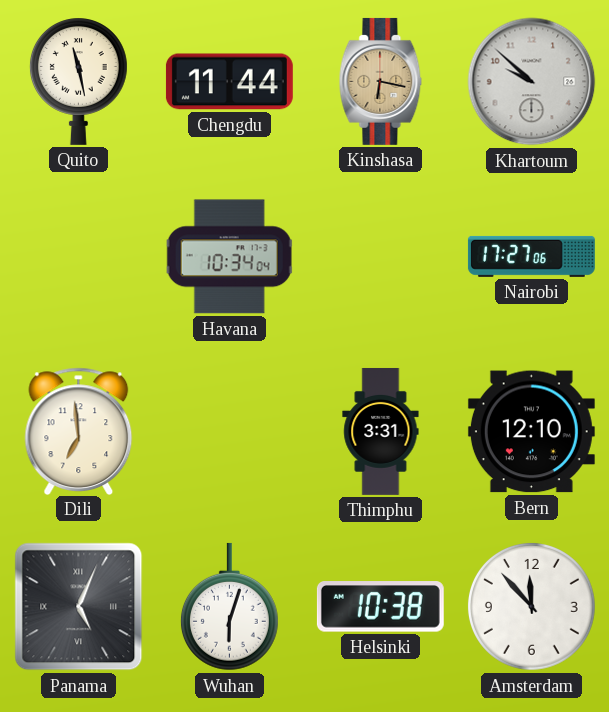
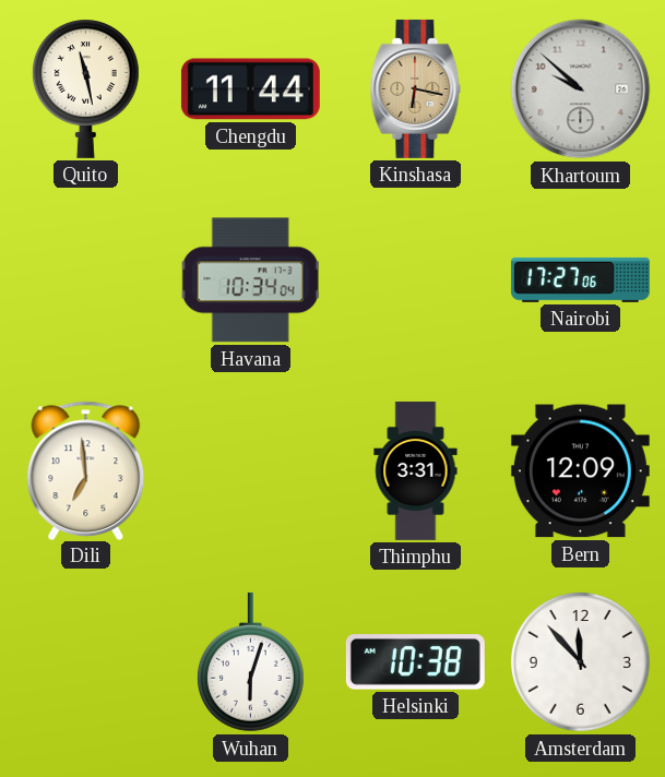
Bern: 12:10 -> 12:09 (580, 471)
Panama: 5:04 -> none (79, 607)
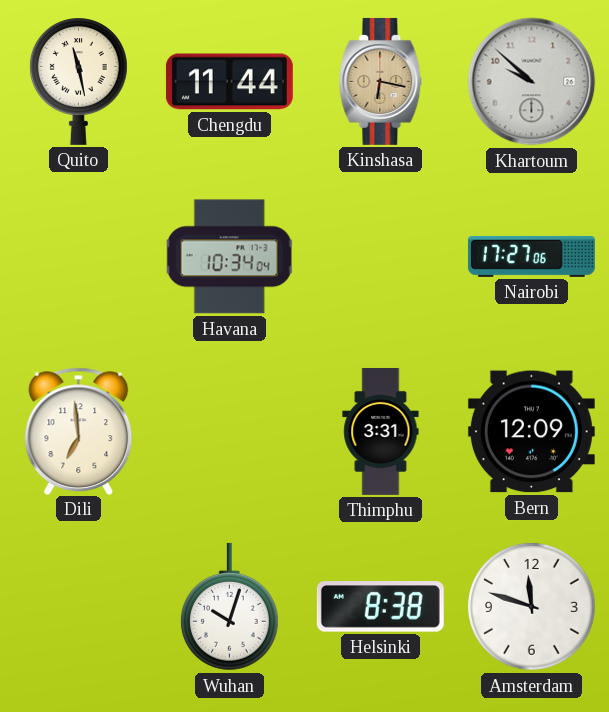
Wuhan: 6:03 -> 10:03 (229, 607)
Helsinki: 10:38 -> 8:38 (380, 607)
Amsterdam: 11:53 -> 11:48 (531, 606)
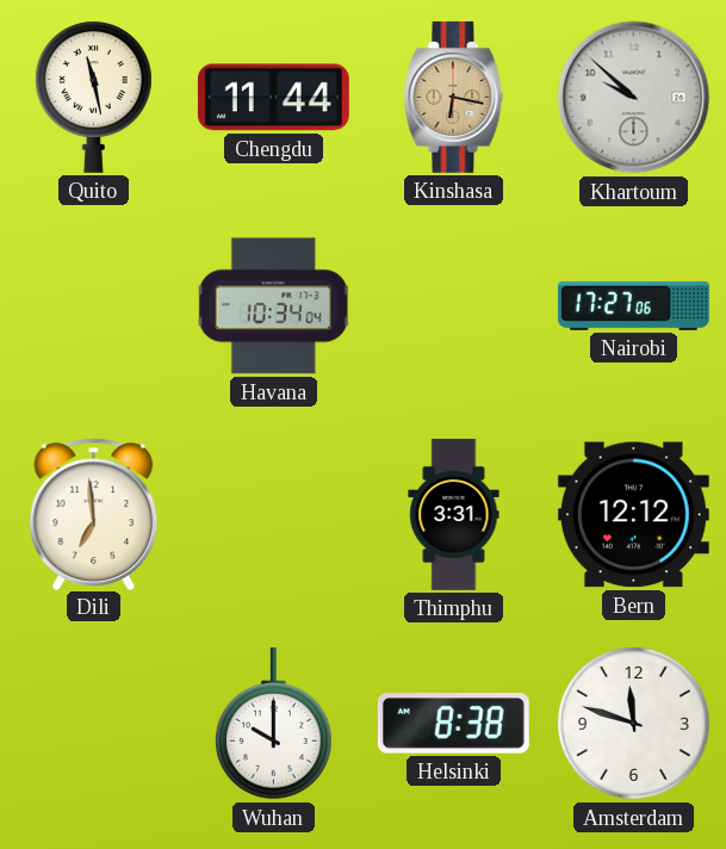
Bern: 12:09 -> 12:12 (633, 515)
Wuhan: 10:03 -> 10:00 (273, 724)
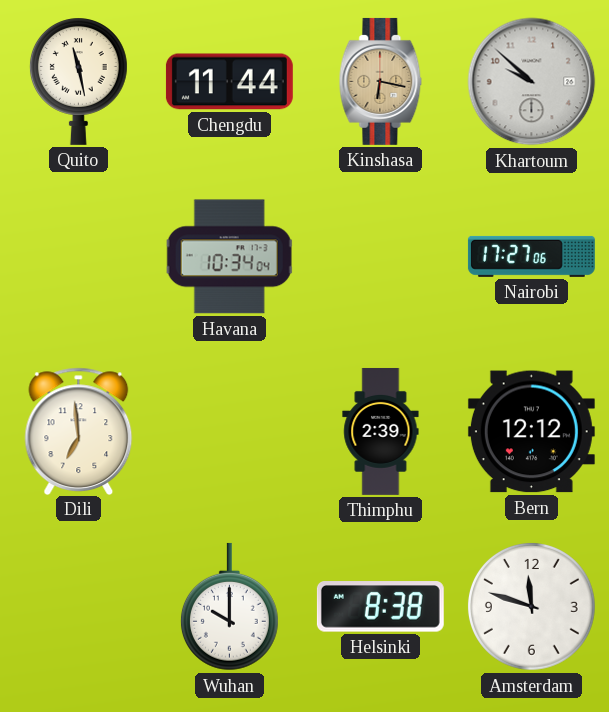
Thimphu: 3:31 -> 2:39 (381, 431)
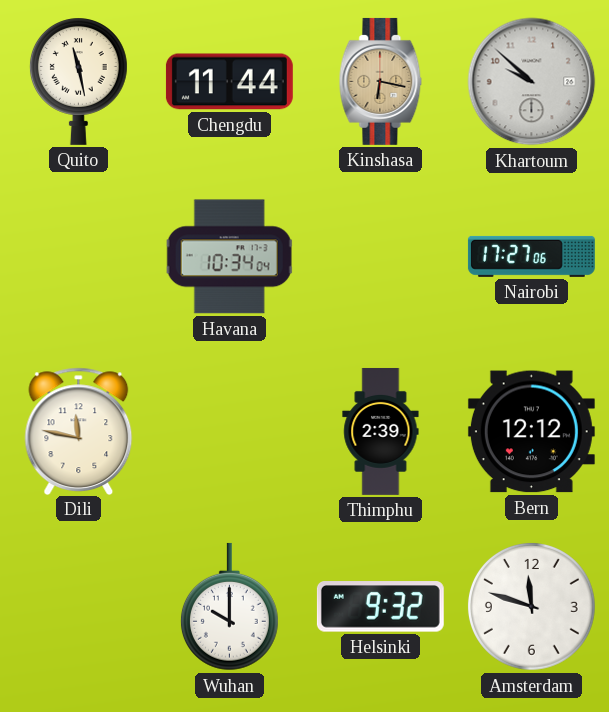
Dili: 6:59 -> 11:47 (79, 431)
Helsinki: 8:38 -> 9:32 (380, 607)
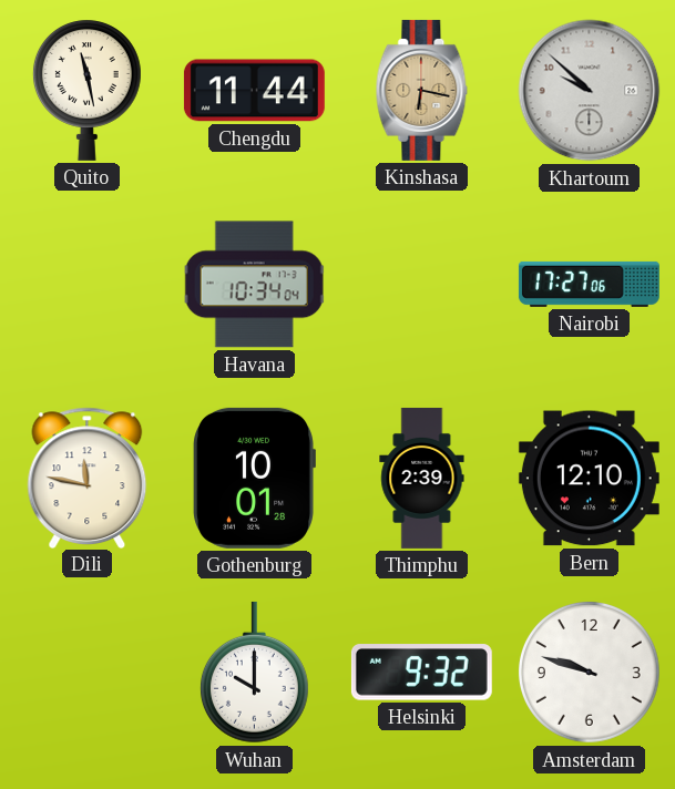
Gothenburg: none -> 10:01 (254, 478)
Bern: 12:12 -> 12:10 (589, 479)
Amsterdam: 11:48 -> 9:48 (589, 672)
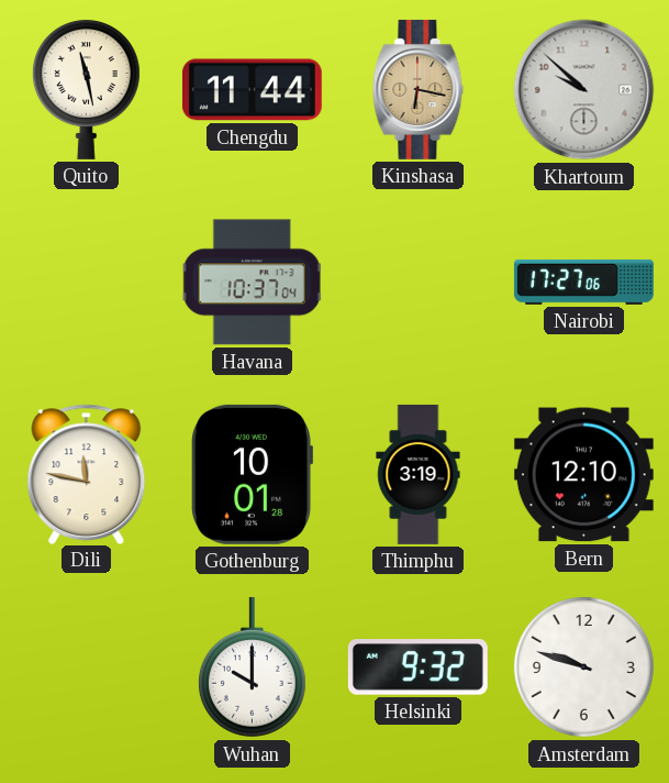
Havana: 10:34 -> 10:37 (253, 283)
Thimphu: 2:39 -> 3:19 (419, 474)
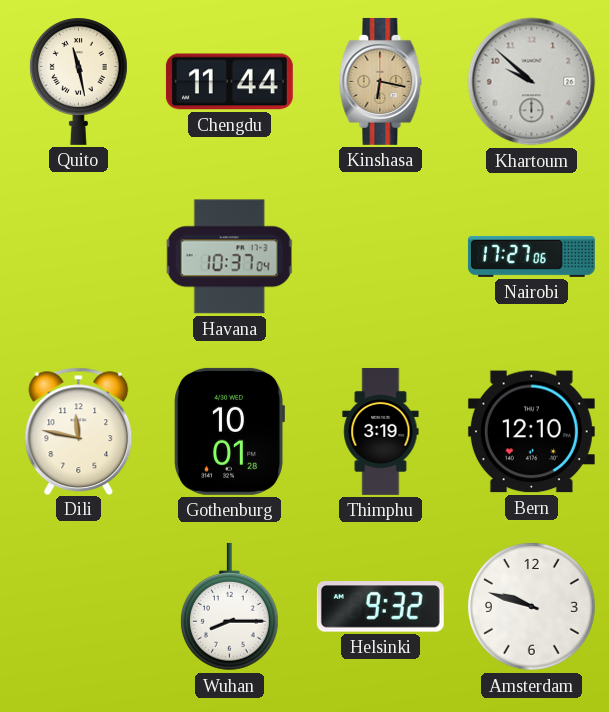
Wuhan: 10:00 -> 8:15 (229, 607)
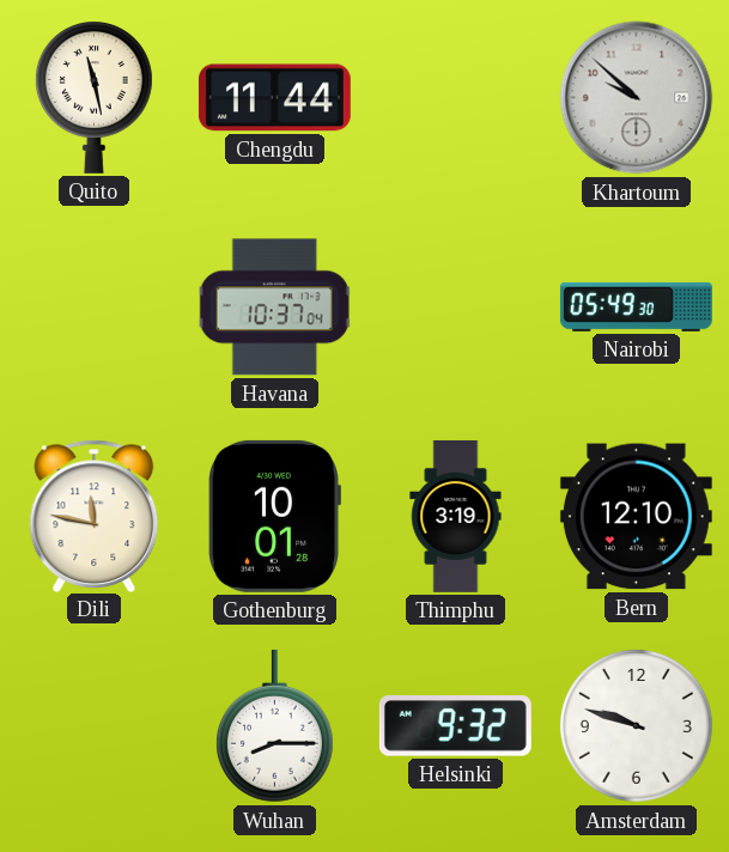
Kinshasa: 6:17 -> none (381, 81)
Nairobi: 17:27 -> 05:49 (636, 306)
